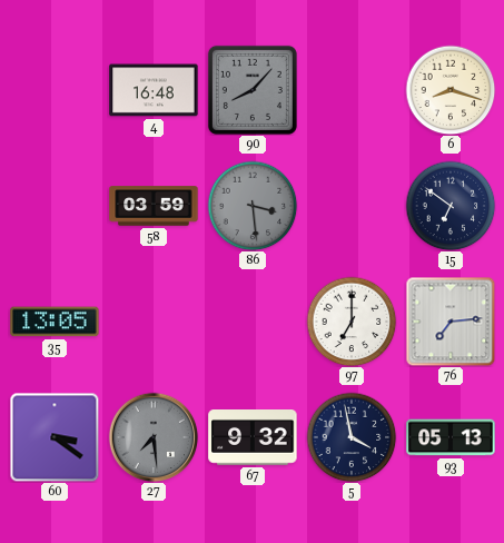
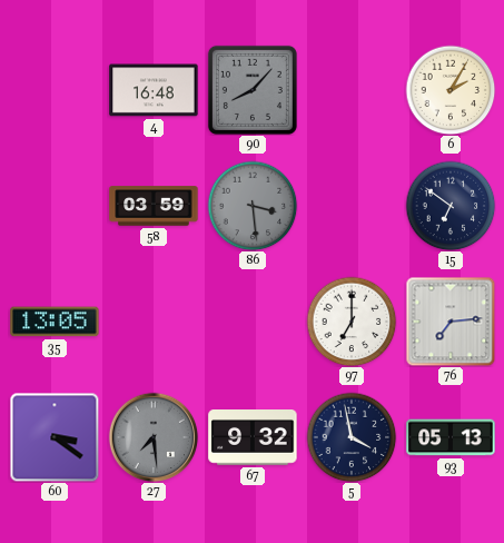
6: 8:18 -> 2:05 (451, 90)
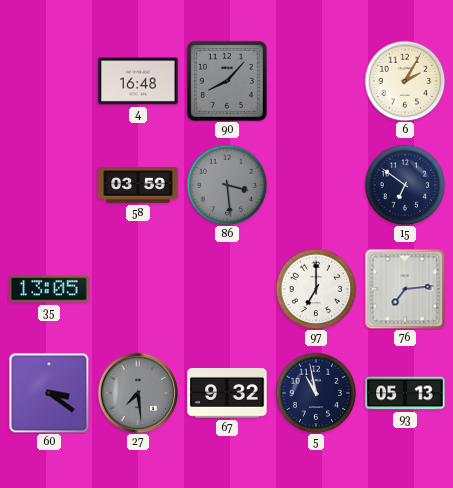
5: 3:58 -> 10:58 (316, 393)
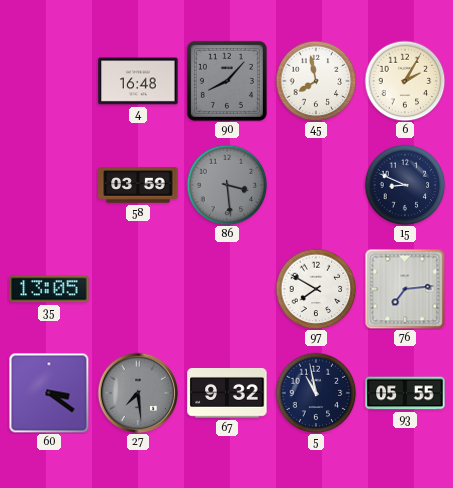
45: none -> 7:58 (316, 81)
15: 6:51 -> 8:49 (405, 185)
97: 7:00 -> 7:50 (316, 289)
93: 05:13 -> 05:55 (405, 393)
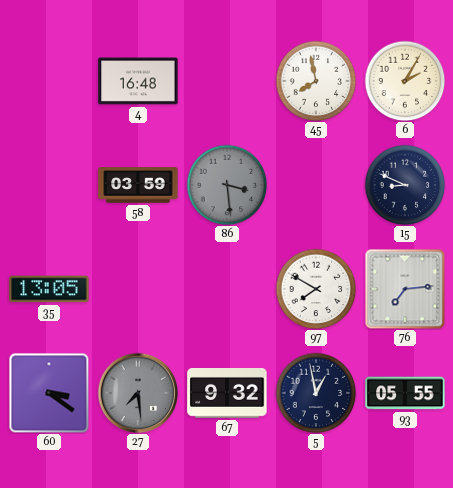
90: 8:07 -> none (227, 81)
5: 10:58 -> 12:58 (316, 393)
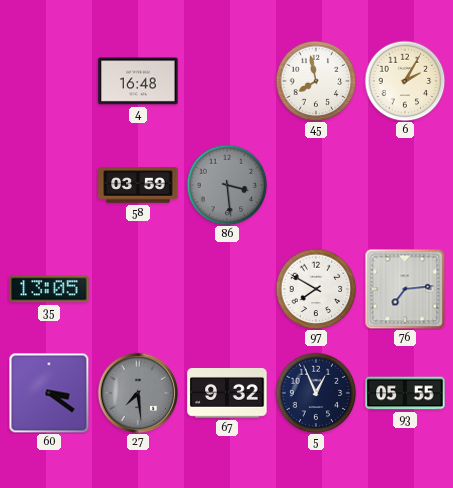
15: 8:49 -> none (405, 185)
5: 12:58 -> 12:56 (316, 393)
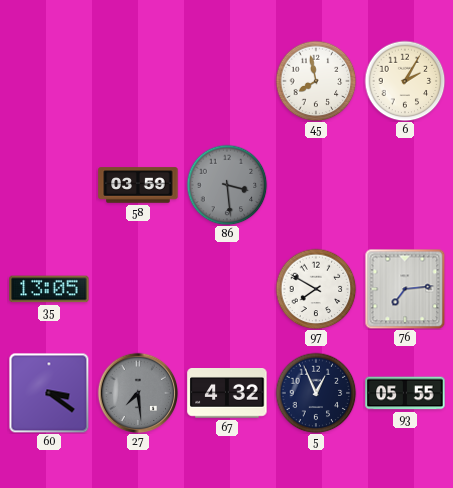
4: 16:48 -> none (138, 81)
67: 9:32 -> 4:32 (227, 394)
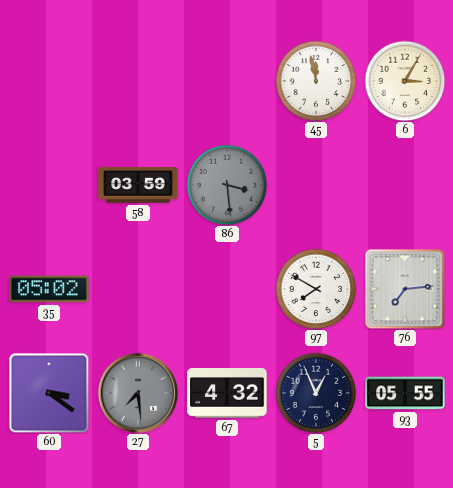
45: 7:58 -> 11:58 (316, 81)
6: 2:05 -> 3:05 (405, 81)
35: 13:05 -> 05:02 (49, 289)
